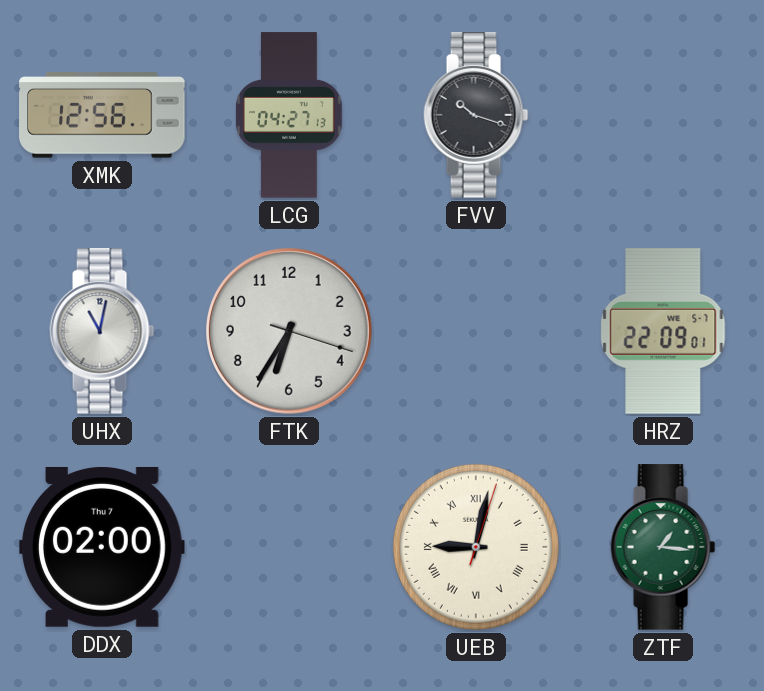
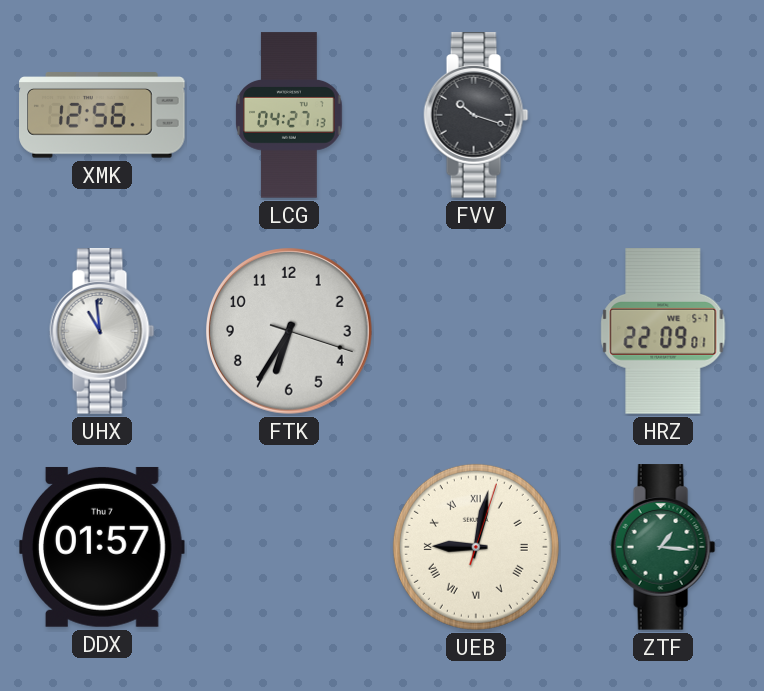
UHX: 11:02 -> 10:59 (102, 331)
DDX: 02:00 -> 01:57 (102, 547)
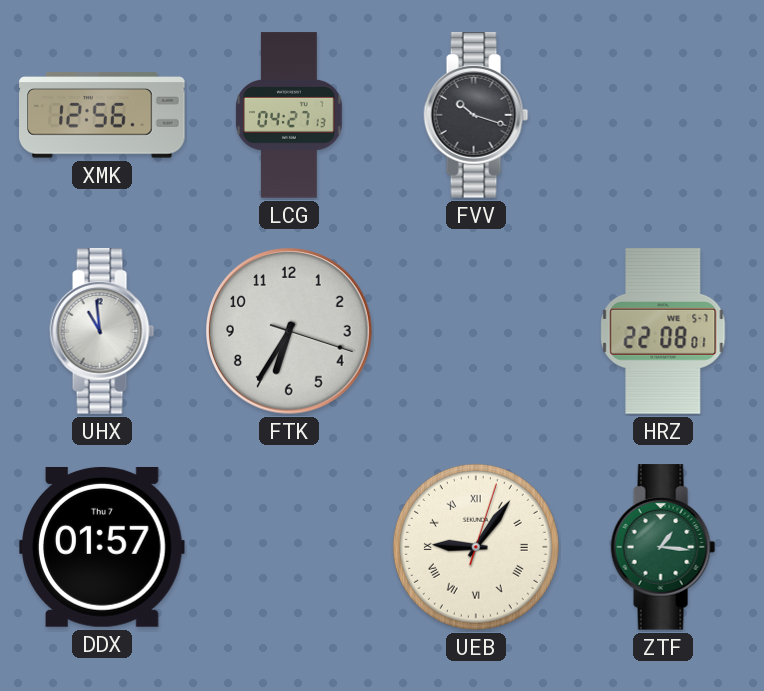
HRZ: 22:09 -> 22:08 (663, 331)
UEB: 9:02 -> 9:06 (476, 547)
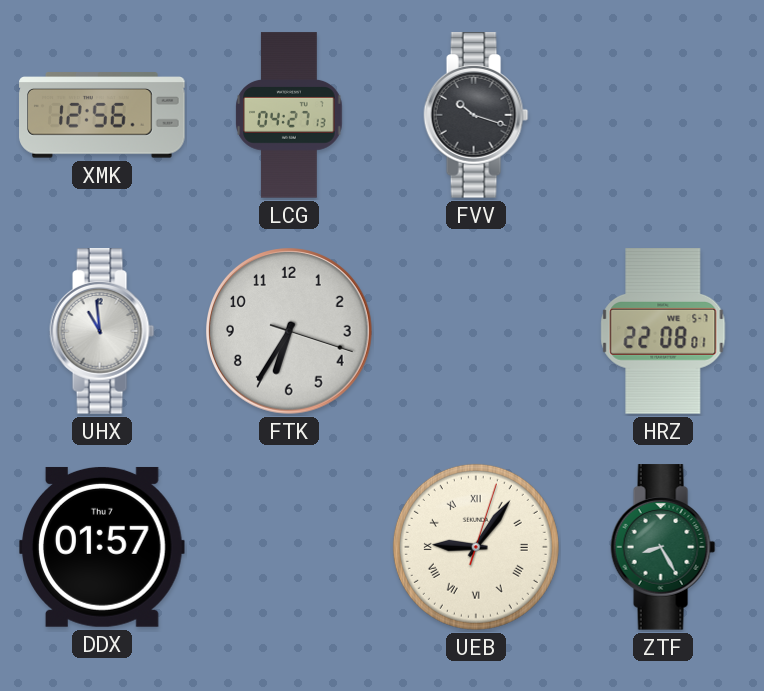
ZTF: 1:16 -> 8:25 (663, 547)
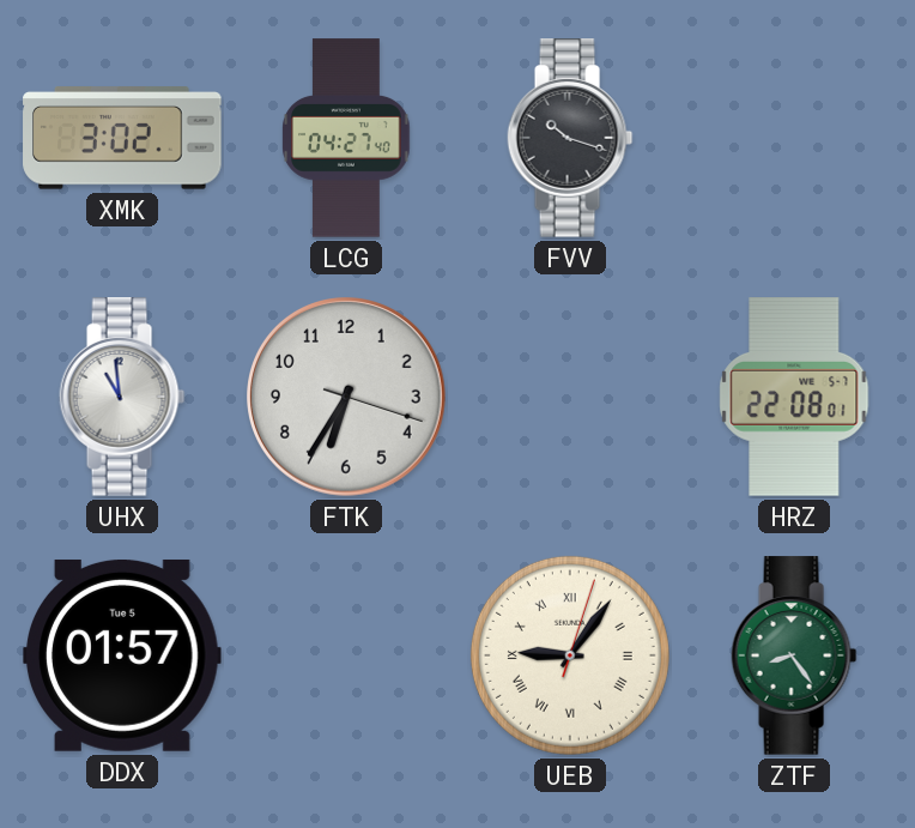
XMK: 12:56 -> 3:02 (122, 138)
LCG: 04:27:13 -> 04:27:40 (346, 138)
DDX date: Thu 7 -> Tue 5 (122, 655)
ZTF: 8:25 -> 8:24 (794, 655)
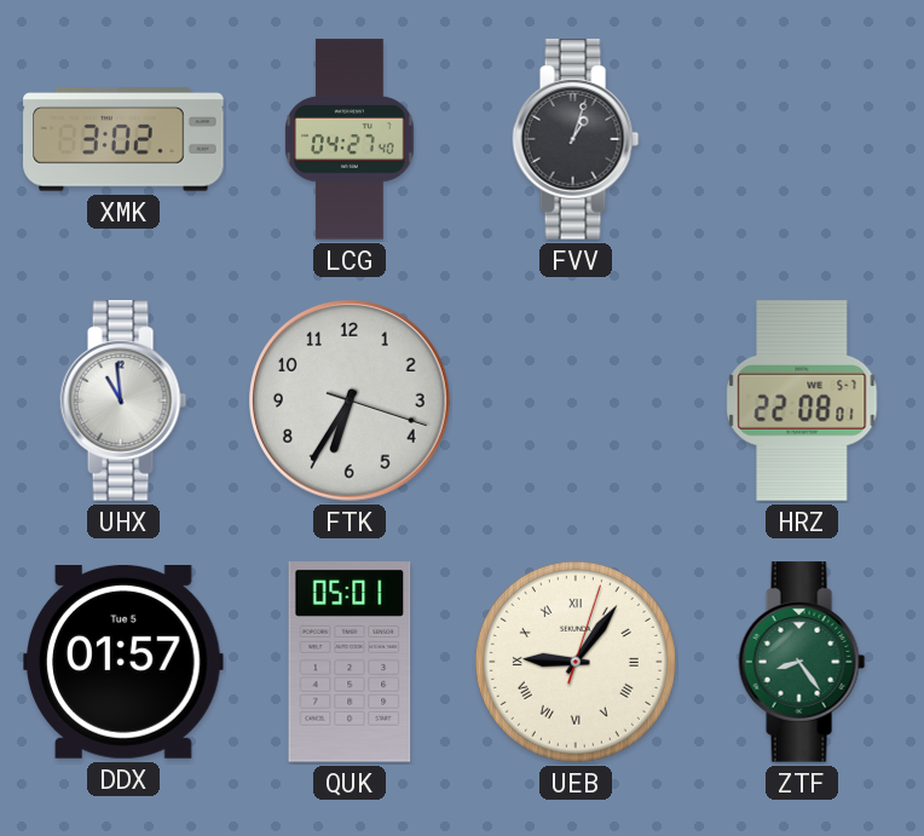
FVV: 10:18 -> 1:03 (576, 139)
QUK: none -> 05:01 (350, 662)
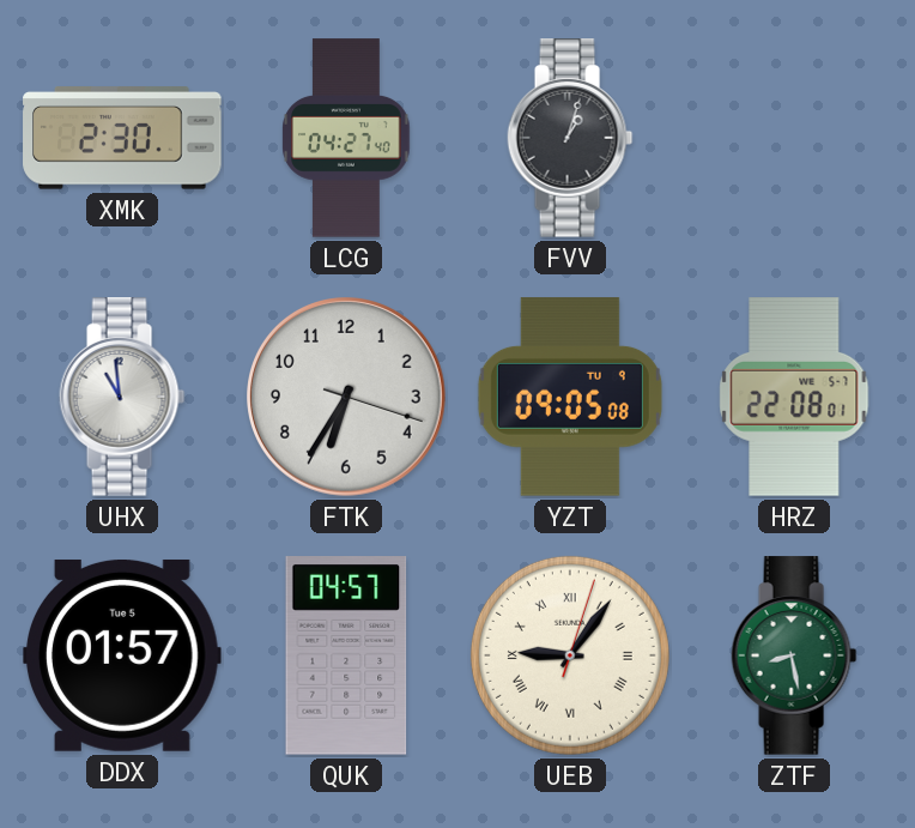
XMK: 3:02 -> 2:30 (122, 138)
YZT: none -> 09:05 (570, 397)
QUK: 05:01 -> 04:57 (346, 655)
ZTF: 8:24 -> 8:28 (794, 655)
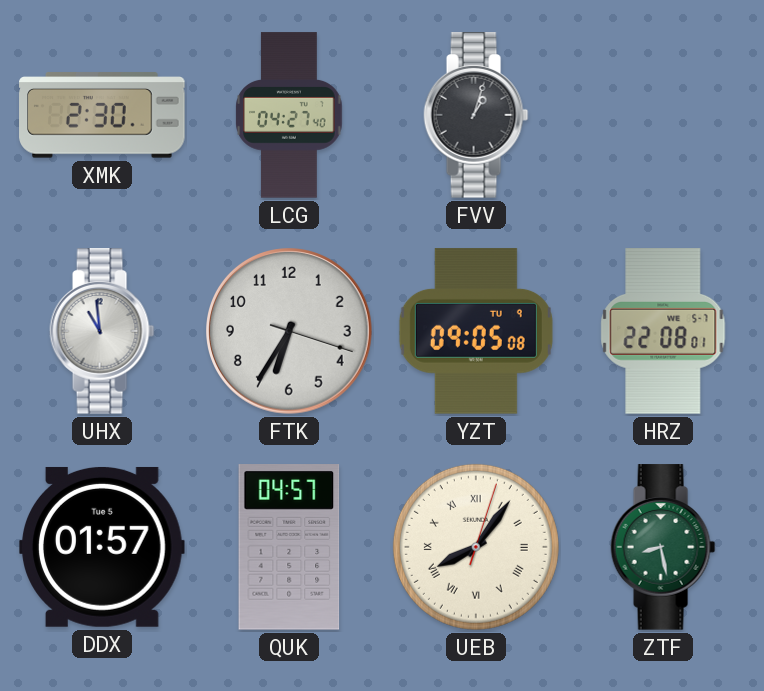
UEB: 9:06 -> 8:06 (476, 547)
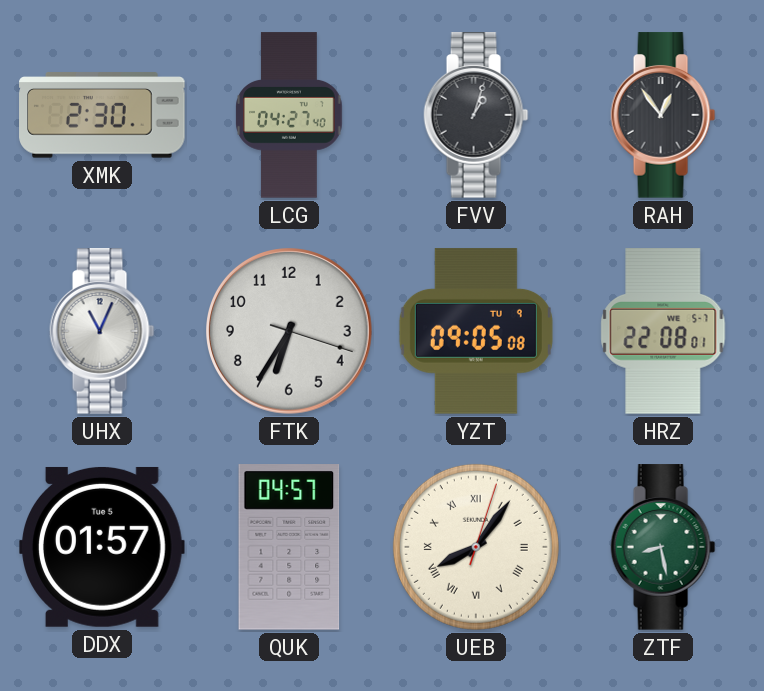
RAH: none -> 12:54 (663, 115)
UHX: 10:59 -> 11:04 (102, 331)
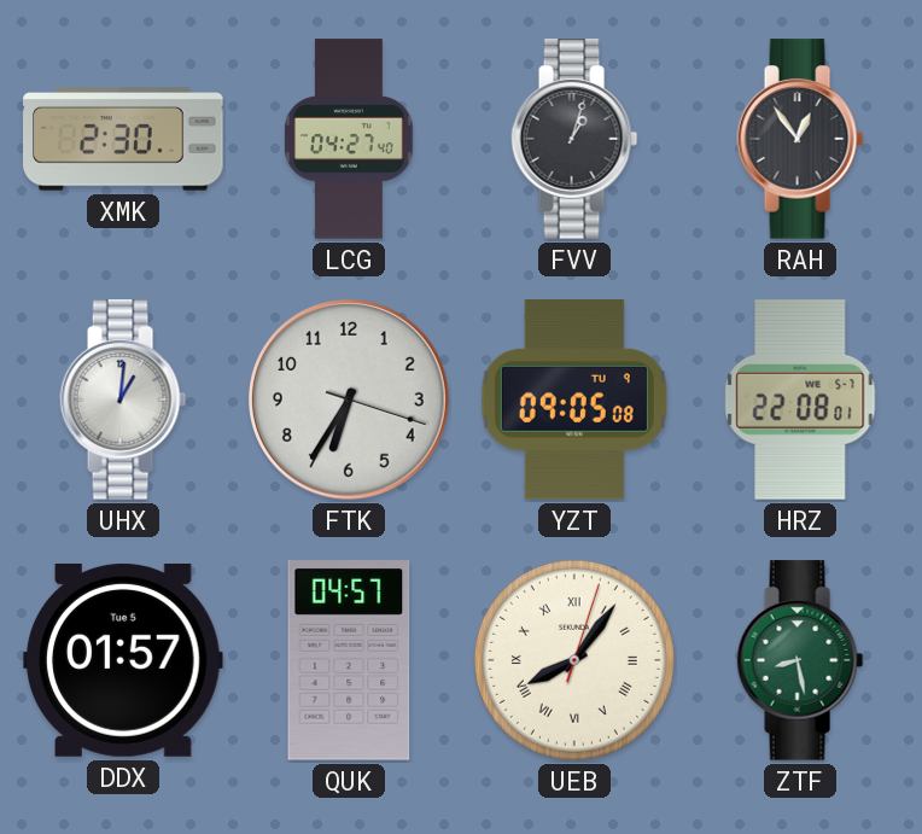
UHX: 11:04 -> 1:01 (123, 399)
